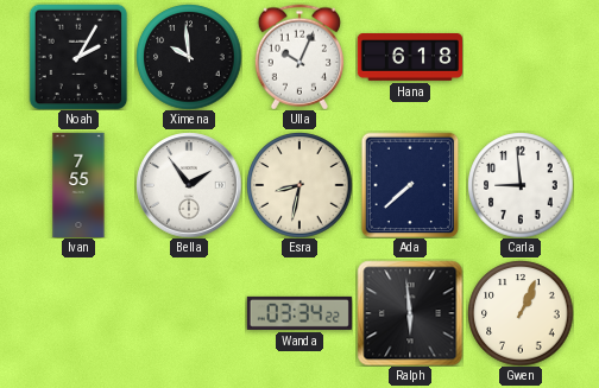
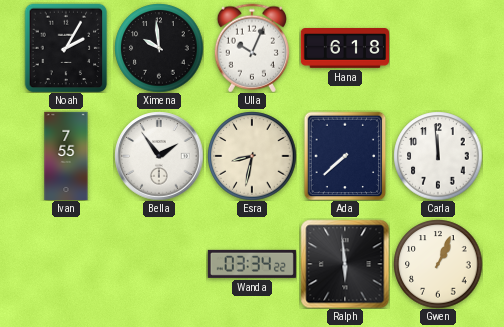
Carla: 8:59 -> 11:59 (438, 156)
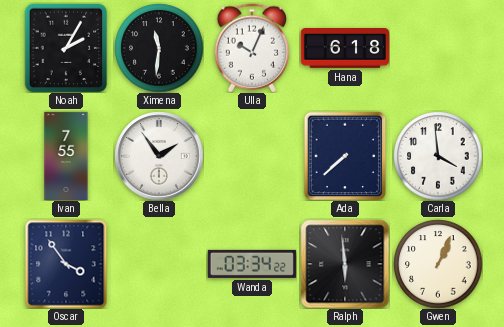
Ximena: 9:59 -> 11:31 (159, 48)
Esra: 8:32 -> none (252, 156)
Carla: 11:59 -> 3:59 (438, 156)
Oscar: none -> 3:54 (66, 264)
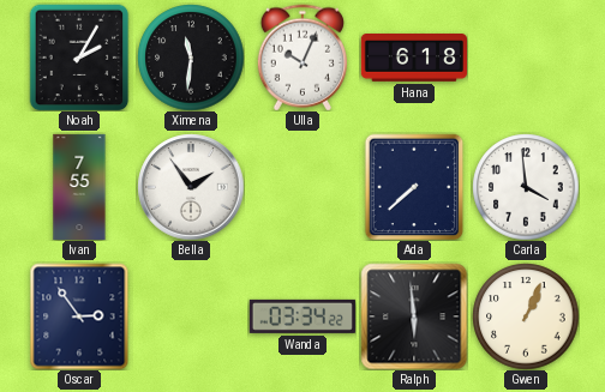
Oscar: 3:54 -> 2:54 (79, 316)
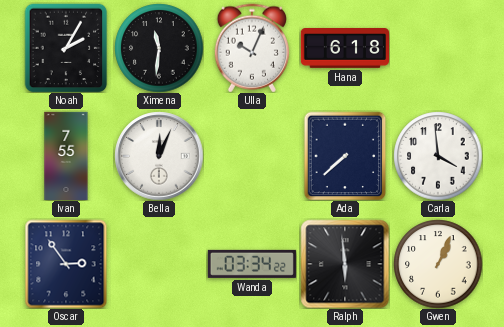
Bella: 1:54 -> 12:04 (159, 156)
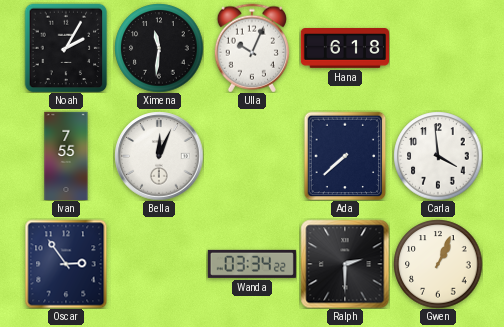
Ralph: 5:59 -> 2:30 (345, 264)
